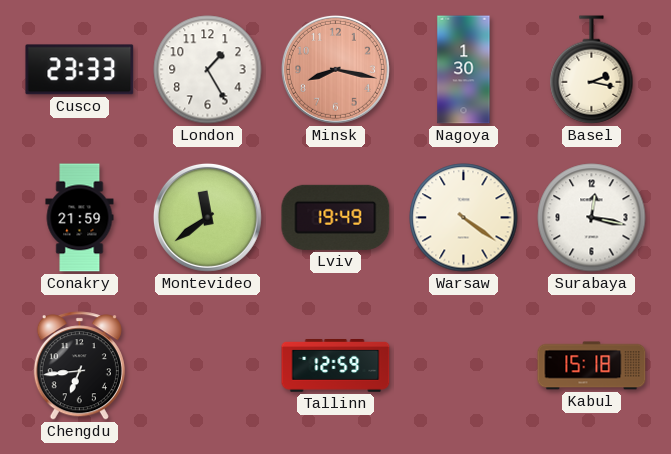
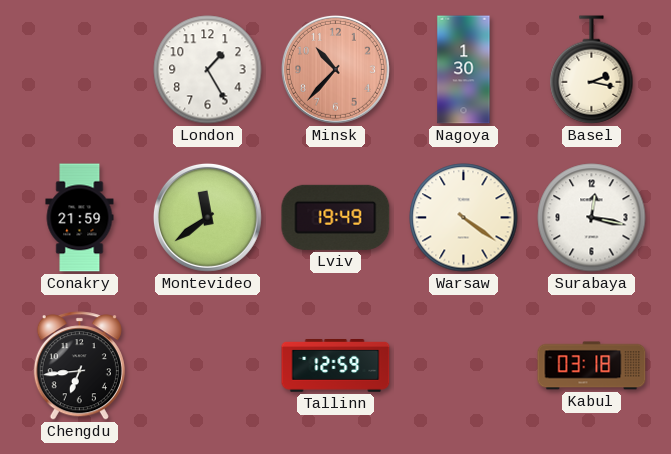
Cusco: 23:33 -> none (80, 70)
Minsk: 8:17 -> 10:37 (335, 69)
Kabul: 15:18 -> 03:18 (592, 366)
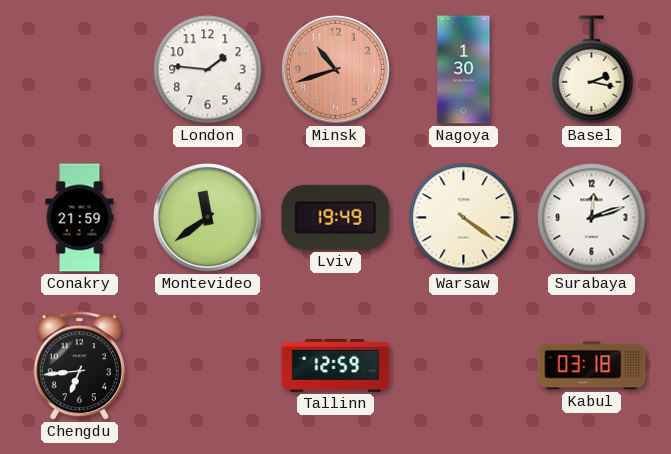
London: 1:25 -> 1:46 (208, 70)
Minsk: 10:37 -> 10:42 (335, 69)
Surabaya: 12:17 -> 12:12 (592, 218)
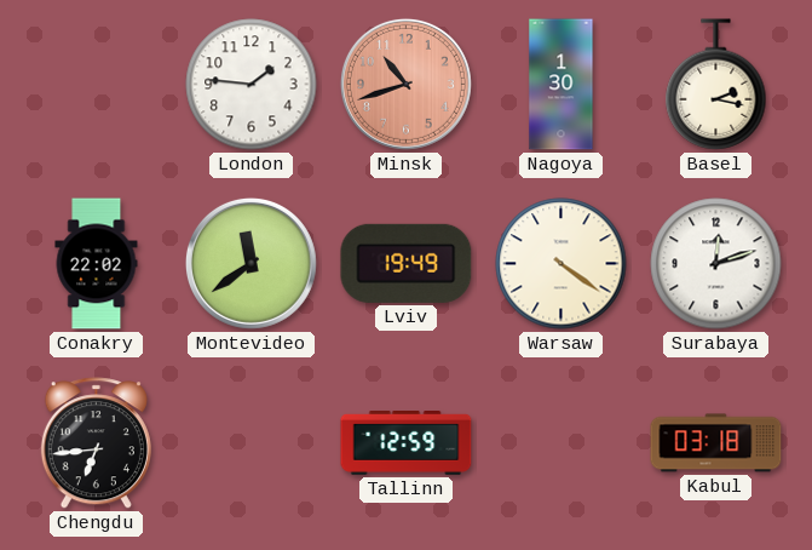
Conakry: 21:59 -> 22:02 (97, 264)
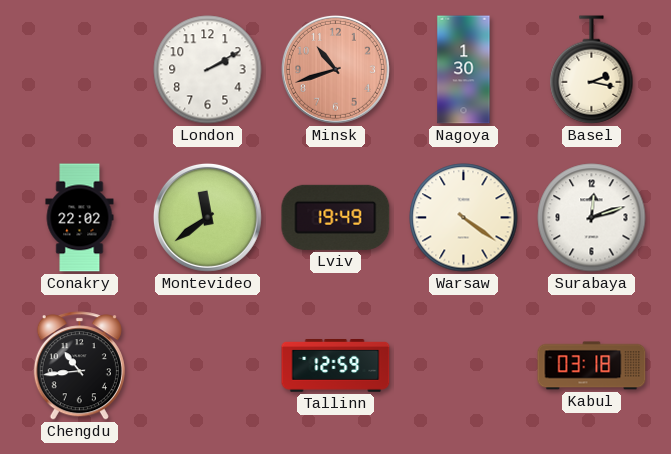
London: 1:46 -> 2:10 (208, 70)
Chengdu: 6:44 -> 10:44 (79, 366)
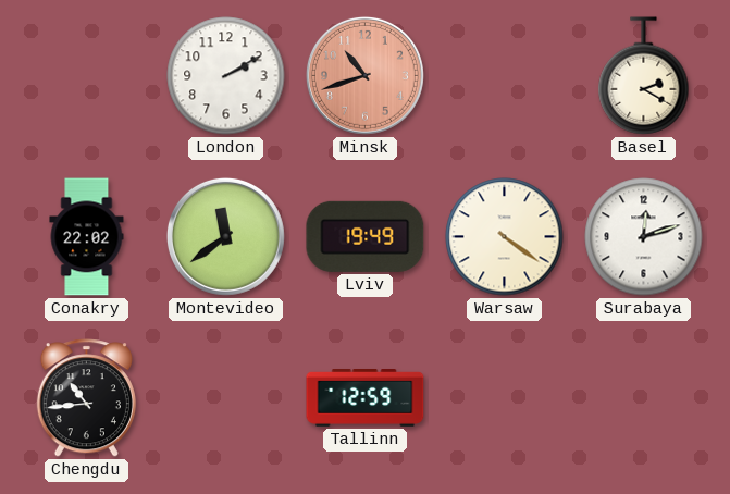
Nagoya: 1:30 -> none (464, 70)
Basel: 2:17 -> 2:20 (644, 76)
Kabul: 03:18 -> none (592, 366)
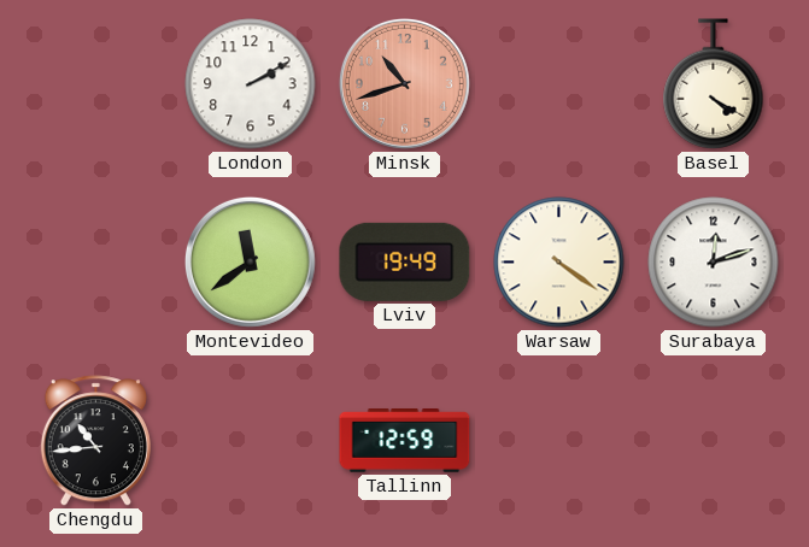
Basel: 2:20 -> 4:20 (714, 84)
Conakry: 22:02 -> none (87, 237)
